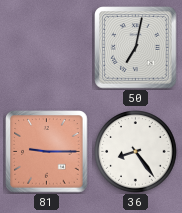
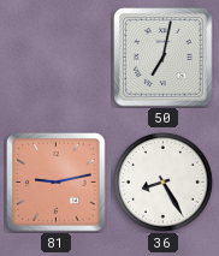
81: 9:15 -> 9:13 (57, 183)
36: 8:24 -> 8:25 (164, 183)
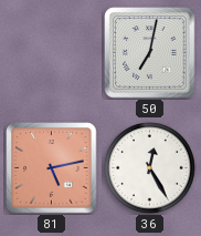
81: 9:13 -> 5:13 (52, 168)
36: 8:25 -> 12:25 (150, 168)
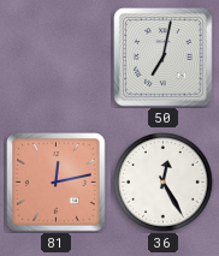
81: 5:13 -> 12:13 (57, 183)
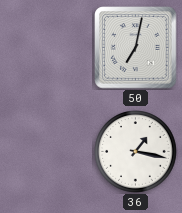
81: 12:13 -> none (57, 183)
36: 12:25 -> 1:17 (136, 152)
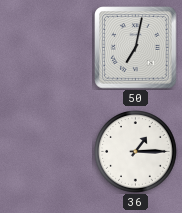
36: 1:17 -> 1:15 (136, 152)
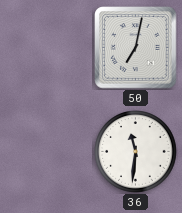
36: 1:15 -> 11:31 (136, 152)
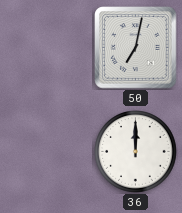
36: 11:31 -> 12:00 (136, 152)
